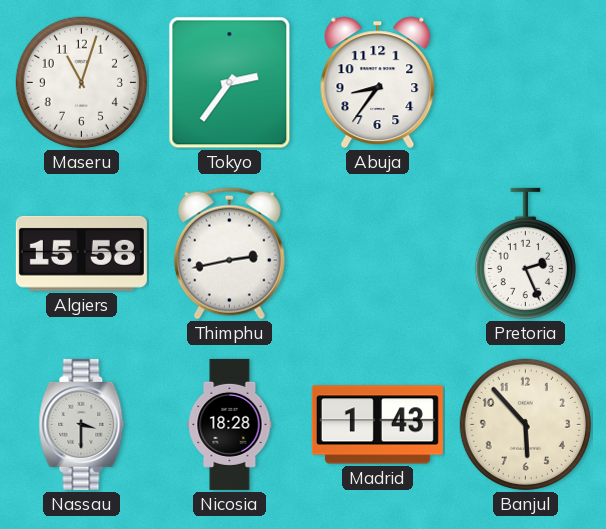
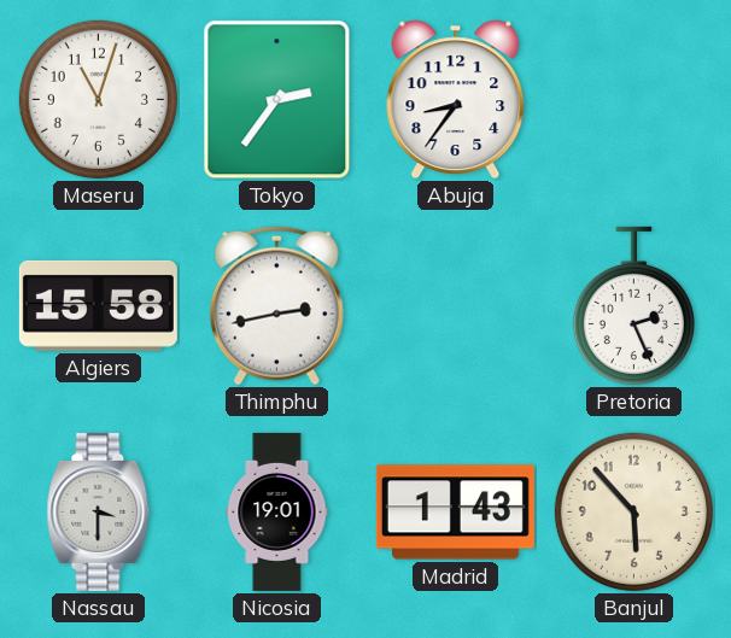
Nicosia: 18:28 -> 19:01 (277, 511)
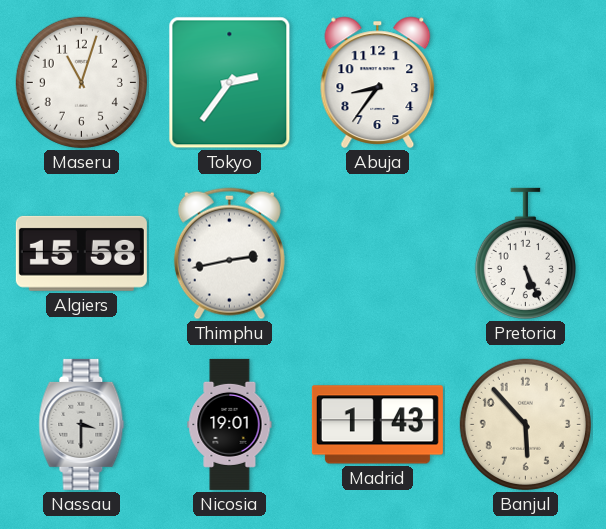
Pretoria: 2:26 -> 5:26 (525, 254)
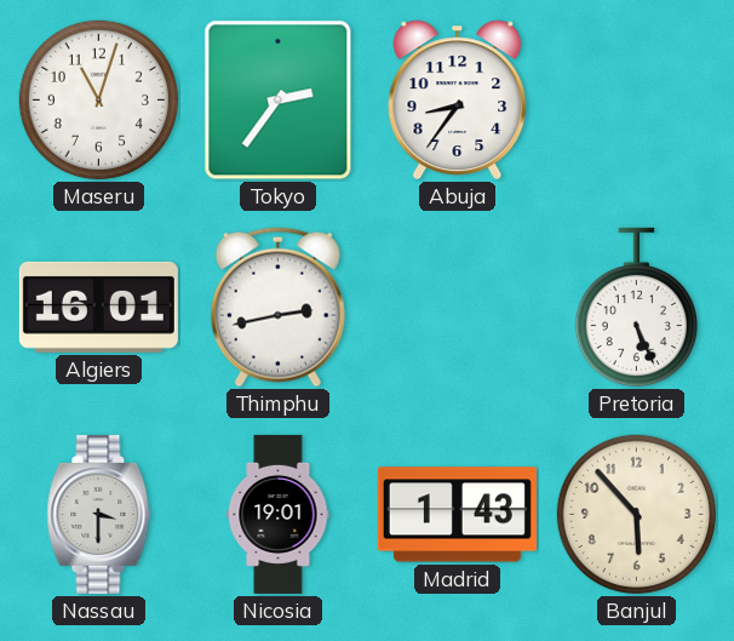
Algiers: 15:58 -> 16:01 (98, 307)
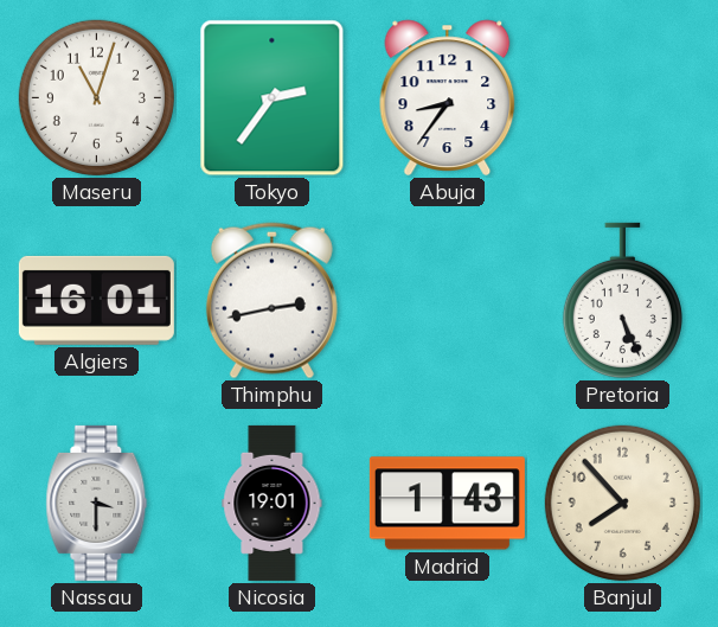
Banjul: 5:53 -> 7:53 (622, 503)
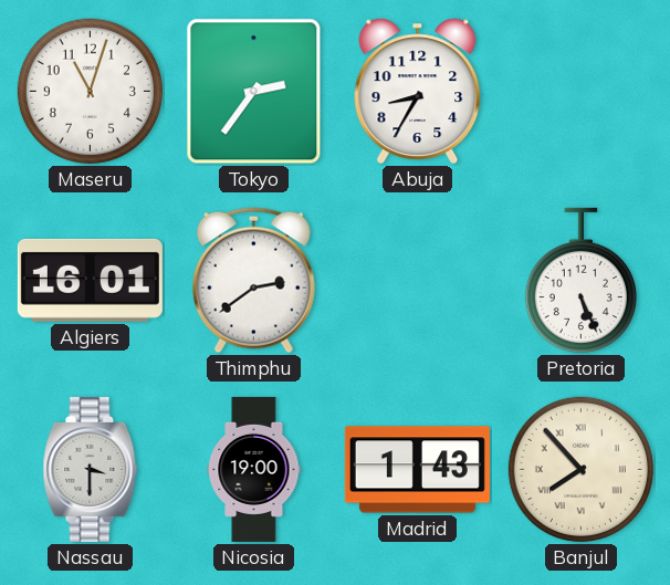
Abuja: 8:36 -> 8:35 (418, 91)
Thimphu: 2:43 -> 2:39 (253, 281)
Nicosia: 19:01 -> 19:00 (254, 469)
Banjul numerals: Arabic -> Roman (580, 469)
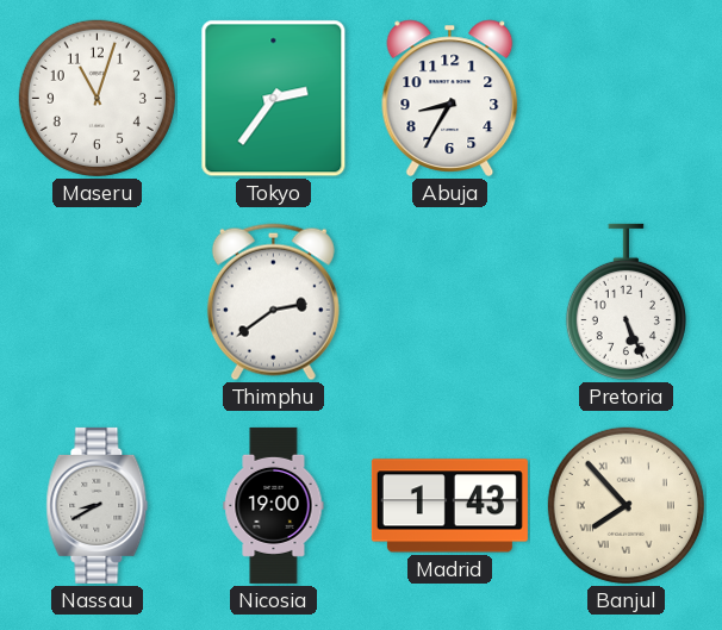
Algiers: 16:01 -> none (90, 280)
Nassau: 3:30 -> 8:40 (98, 505)
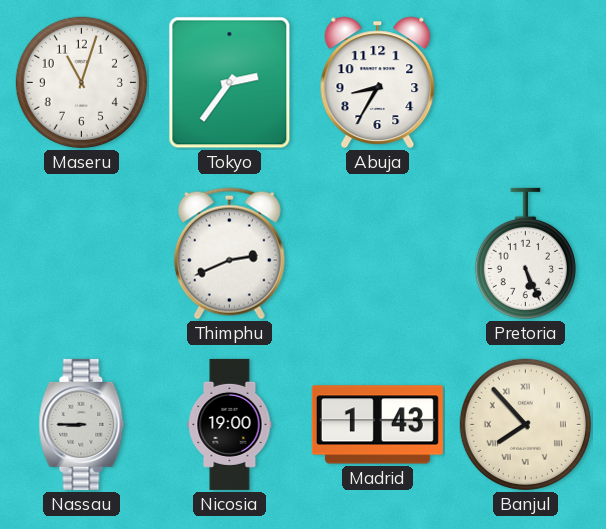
Thimphu: 2:39 -> 2:41 (229, 254)
Nassau: 8:40 -> 8:45 (82, 424)
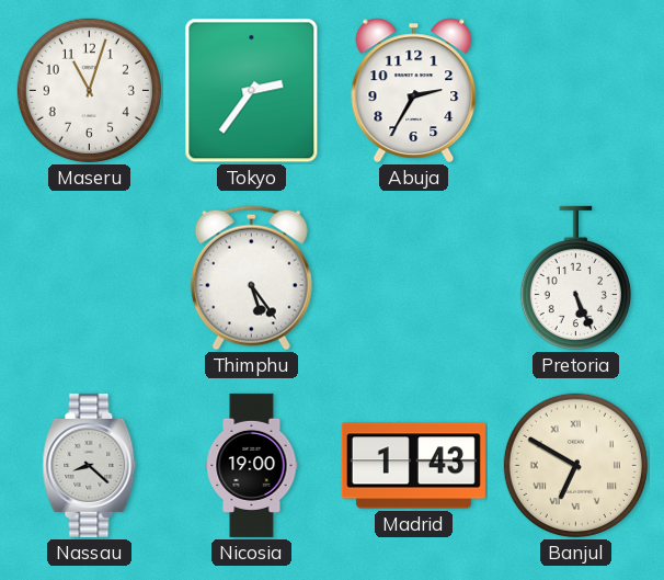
Abuja: 8:35 -> 2:35 (414, 90)
Thimphu: 2:41 -> 5:24 (251, 278)
Nassau: 8:45 -> 8:22 (90, 465)
Banjul: 7:53 -> 6:50 (575, 465)
